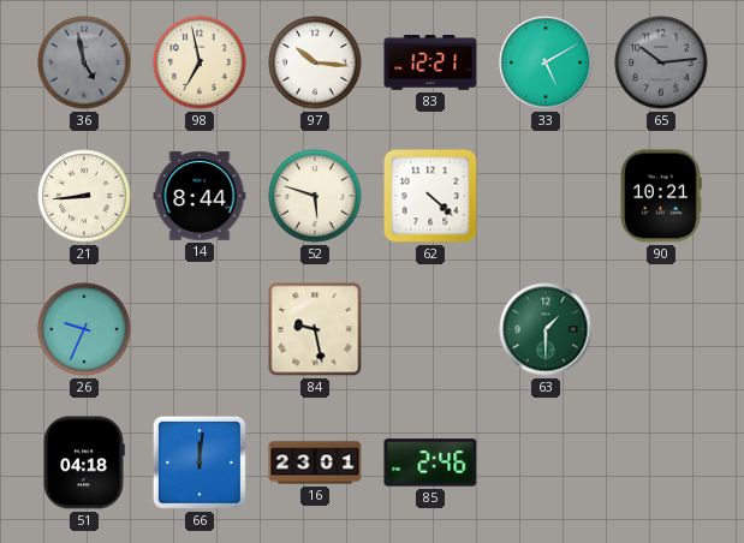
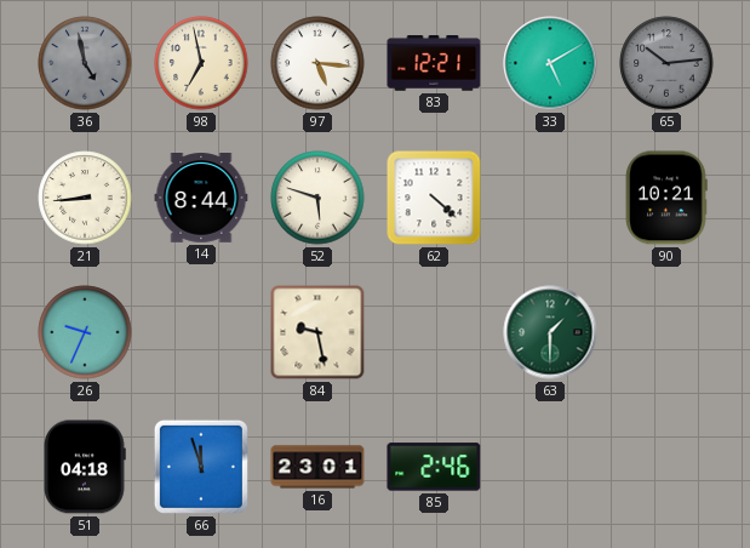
97: 10:16 -> 5:16 (317, 63)
66: 12:01 -> 11:57 (201, 467)
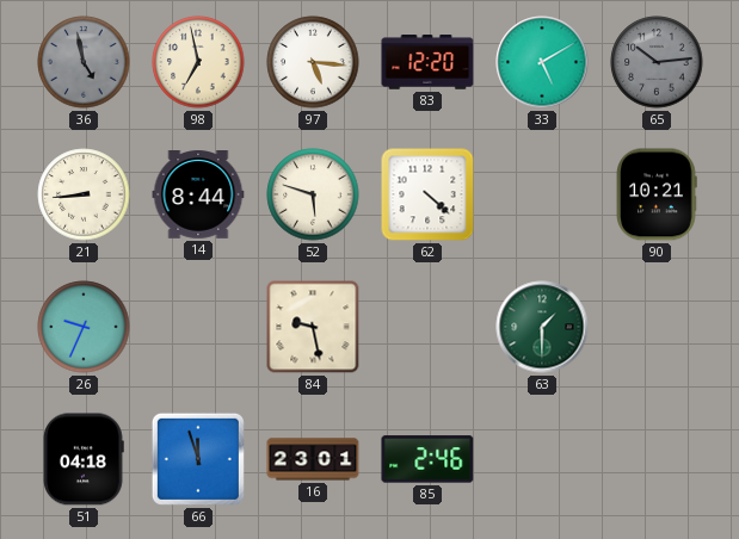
83: 12:21 -> 12:20 (427, 62)
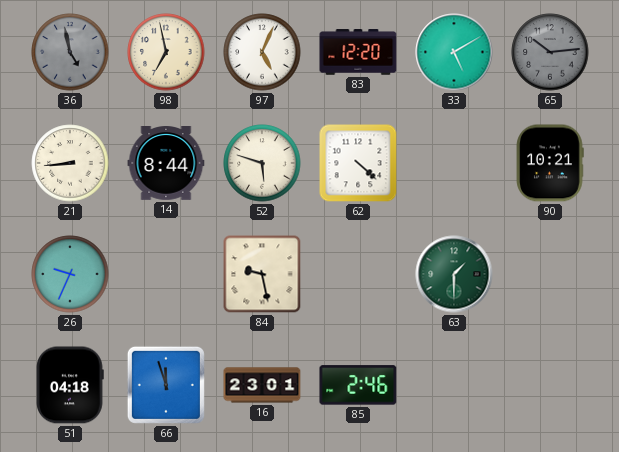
97: 5:16 -> 5:04 (262, 52)
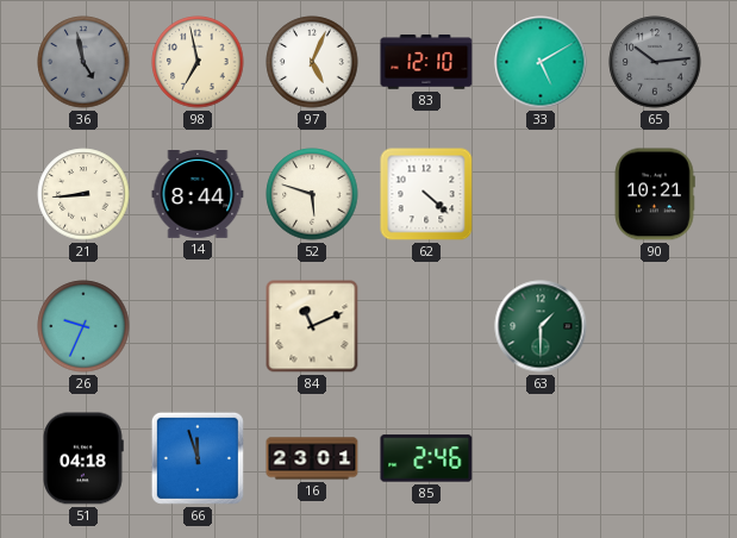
83: 12:20 -> 12:10 (426, 62)
84: 9:28 -> 11:11 (312, 326)
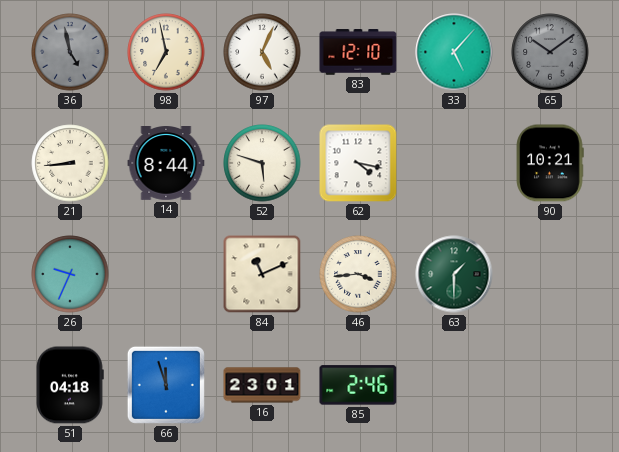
33: 5:10 -> 5:07 (454, 52)
65: 10:14 -> 10:09 (550, 52)
62: 4:22 -> 4:17 (358, 163)
46: none -> 3:44 (358, 274)
